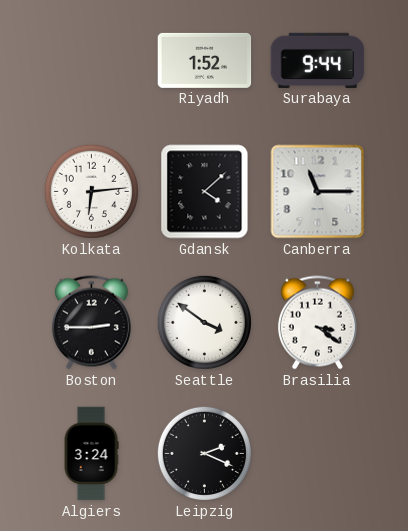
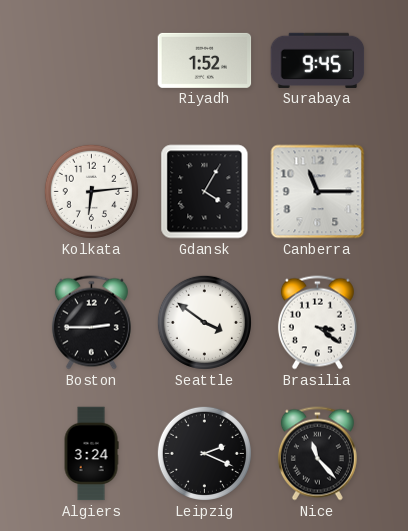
Surabaya: 9:44 -> 9:45 (318, 60)
Gdansk: 4:08 -> 4:05 (205, 192)
Nice: none -> 11:23 (317, 454)
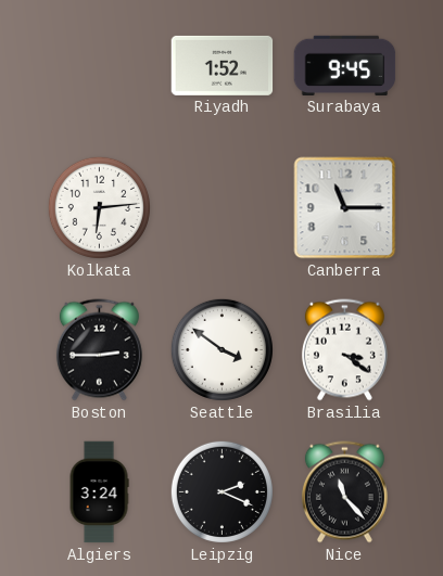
Gdansk: 4:05 -> none (205, 192)
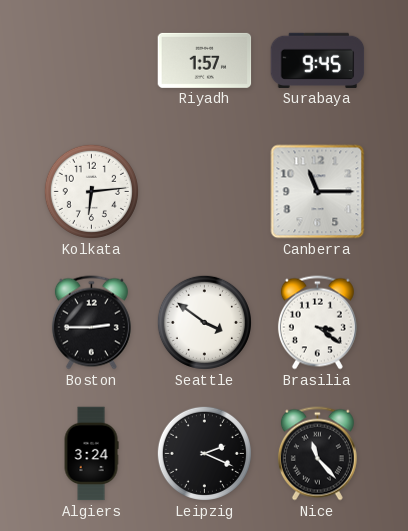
Riyadh: 1:52 -> 1:57 (205, 60)
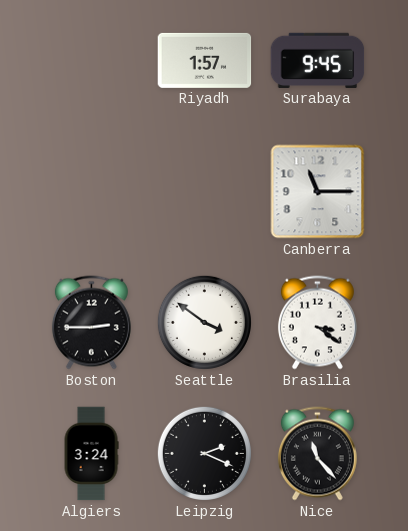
Kolkata: 6:14 -> none (91, 191)
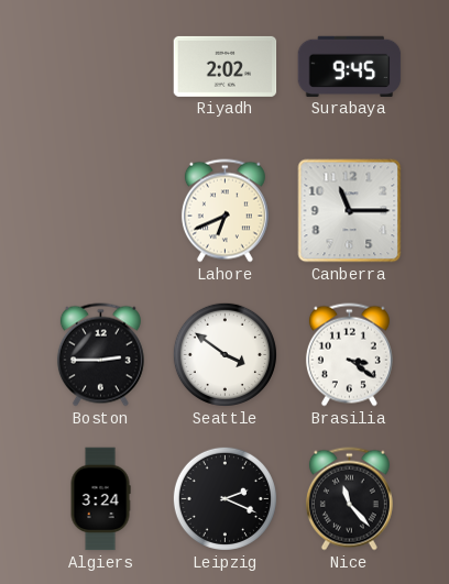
Riyadh: 1:57 -> 2:02 (226, 66)
Lahore: none -> 6:41 (225, 211)
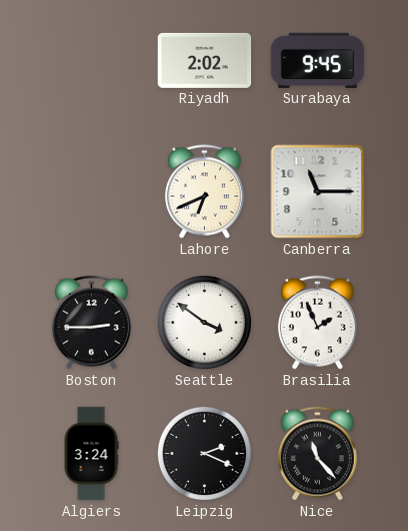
Brasilia: 3:21 -> 1:56 (317, 323)
